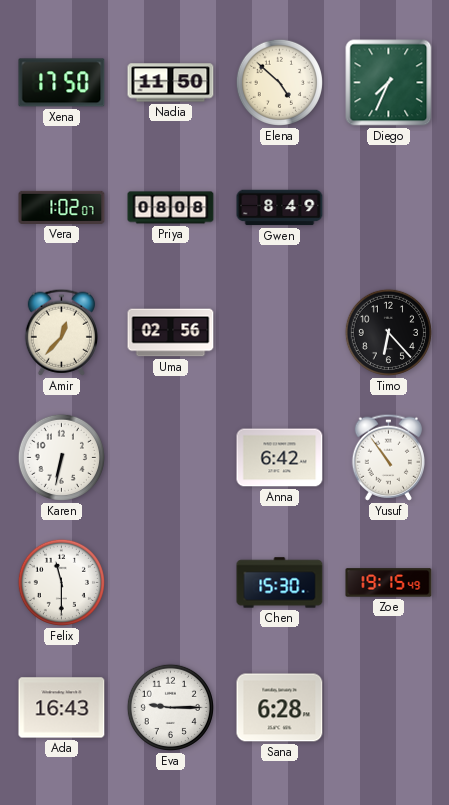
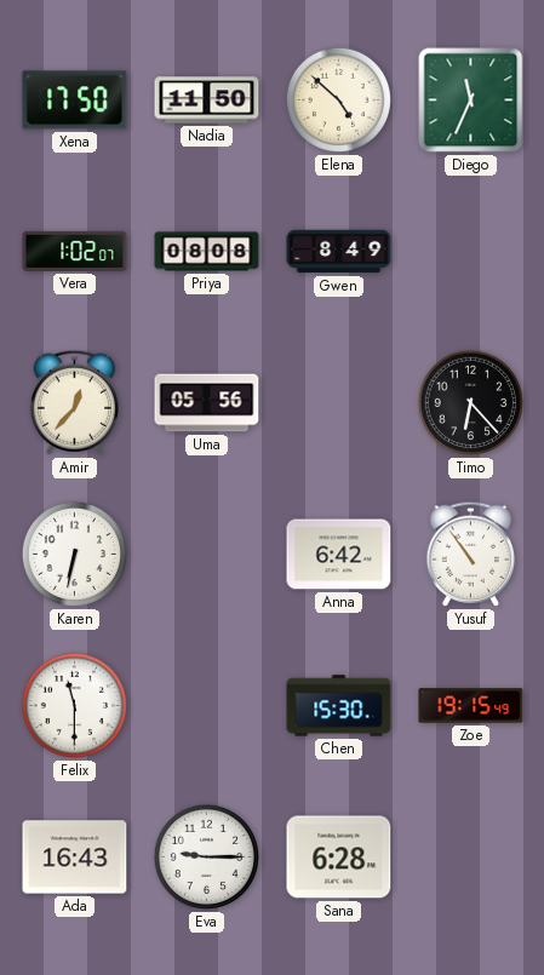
Diego: 7:34 -> 11:34 (471, 101)
Uma: 02:56 -> 05:56 (207, 403)
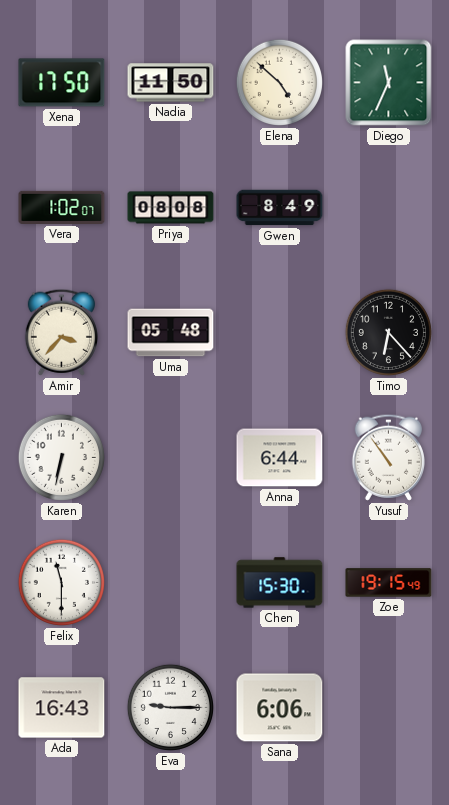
Amir: 12:37 -> 3:37 (61, 332)
Uma: 05:56 -> 05:48 (171, 333)
Anna: 6:42 -> 6:44 (280, 458)
Sana: 6:28 -> 6:06 (280, 708)
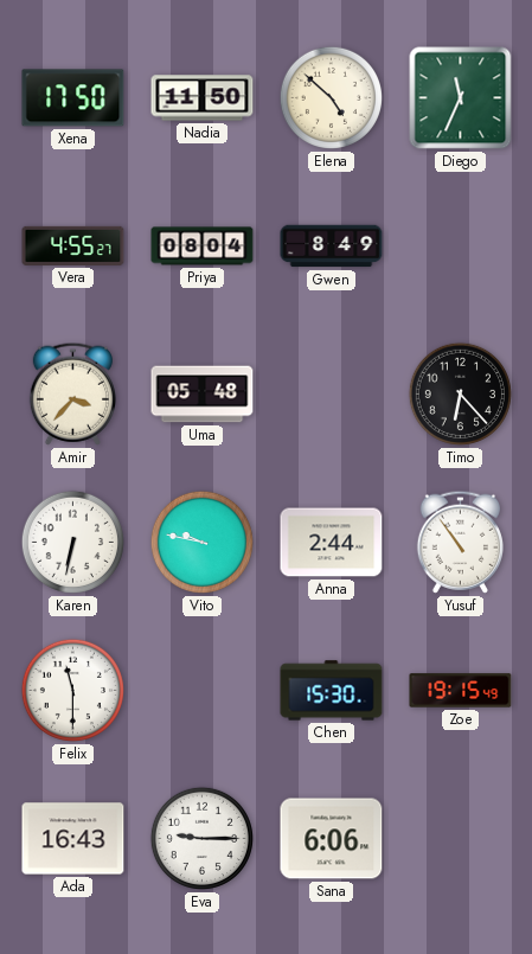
Vera: 1:02 -> 4:55 (73, 245)
Priya: 08:08 -> 08:04 (203, 246)
Vito: none -> 9:47 (201, 542)
Anna: 6:44 -> 2:44 (332, 543)
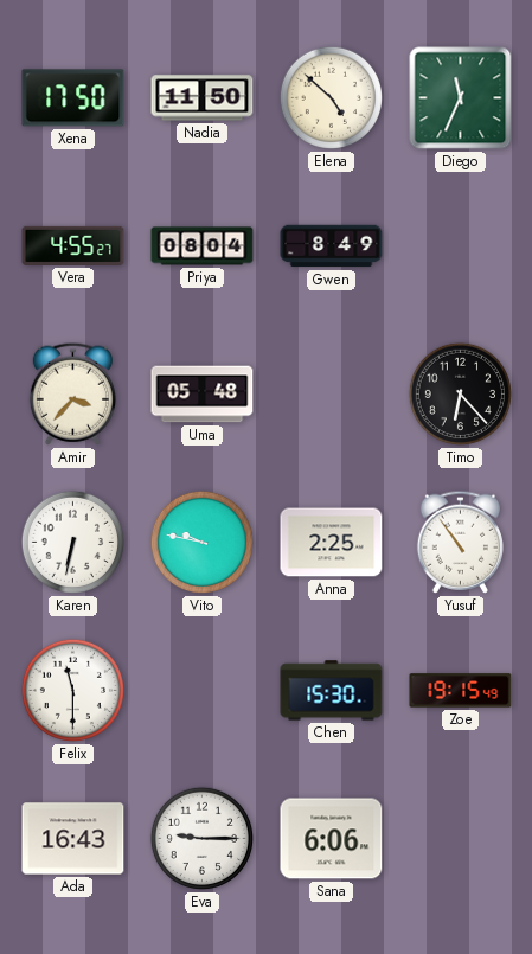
Anna: 2:44 -> 2:25 (332, 543)
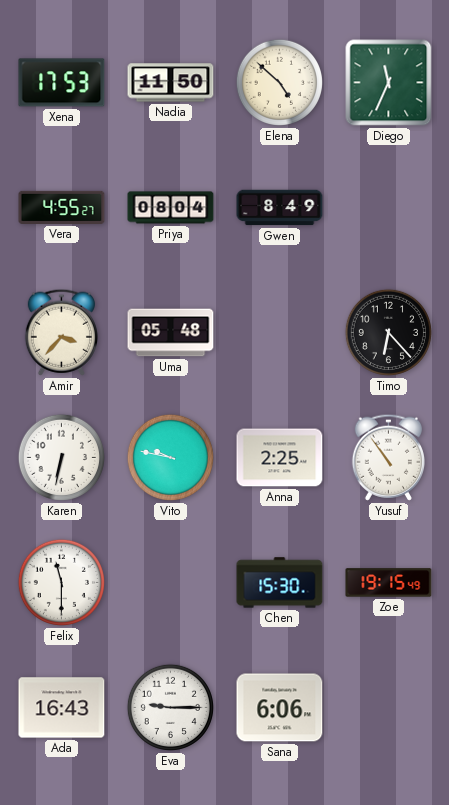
Xena: 17:50 -> 17:53 (62, 83)
